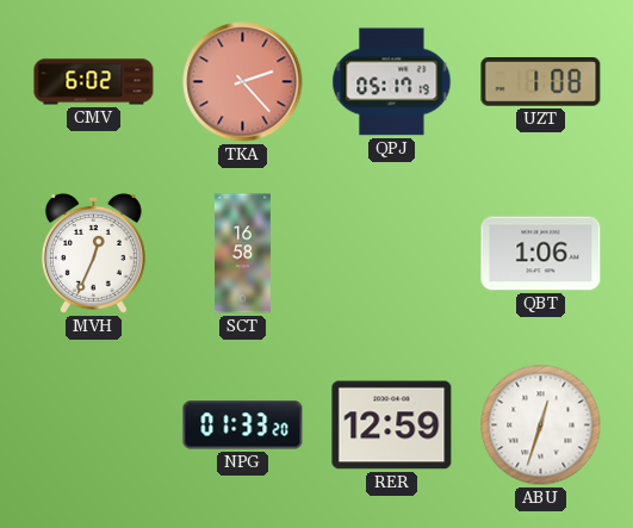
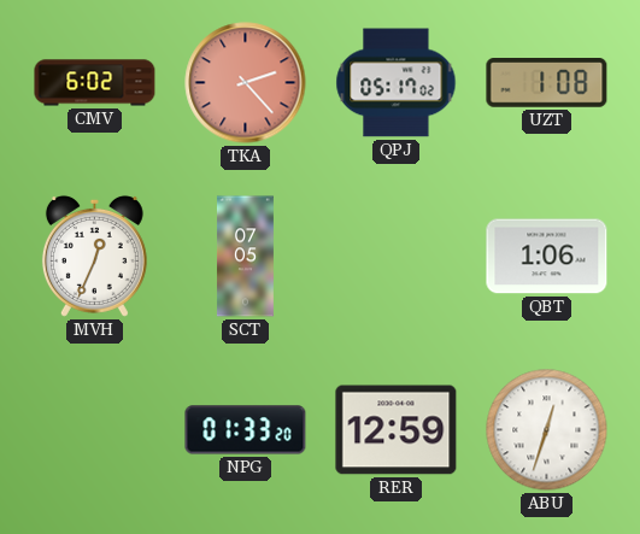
QPJ: 05:17:19 -> 05:17:02 (397, 83)
SCT: 16:58 -> 07:05 (245, 257)
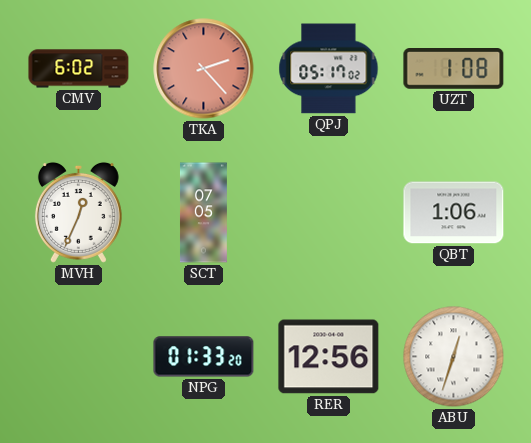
RER: 12:59 -> 12:56 (329, 357)
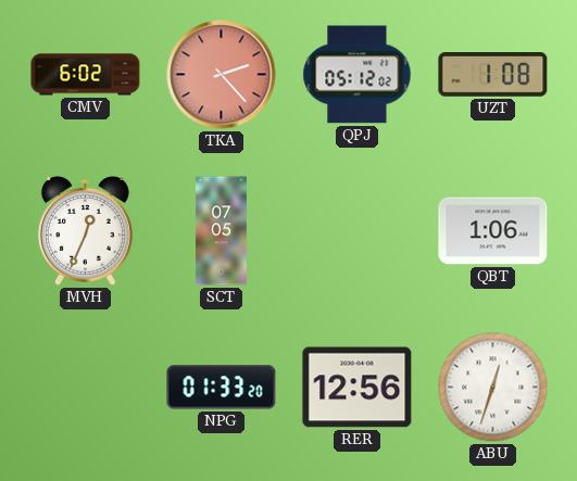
QPJ: 05:17 -> 05:12 (358, 75)
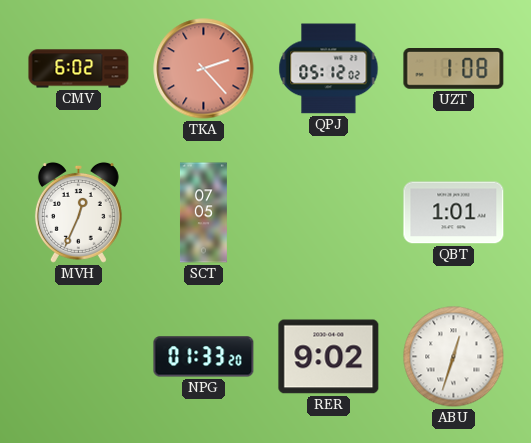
QBT: 1:06 -> 1:01 (454, 213)
RER: 12:56 -> 9:02 (329, 357)
